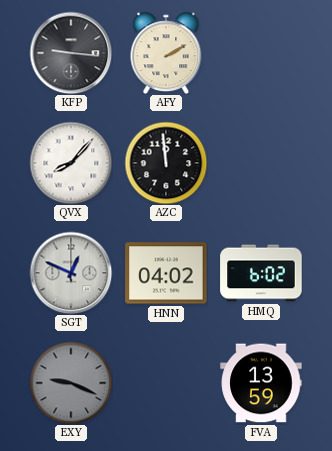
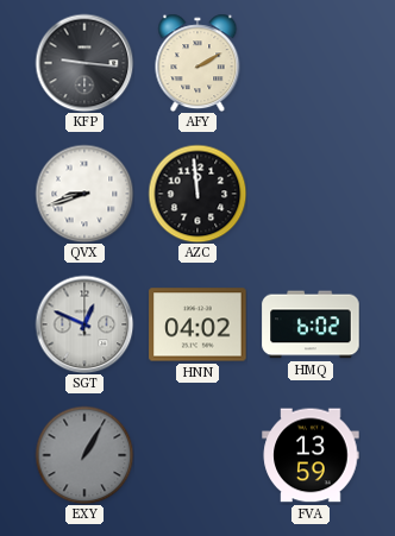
QVX: 8:07 -> 8:42 (84, 194)
EXY: 9:19 -> 1:05 (84, 455)
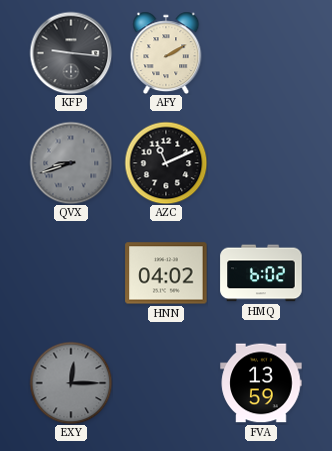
QVX dial: white -> grey (71, 163)
AZC: 11:59 -> 11:11 (166, 163)
SGT: 12:49 -> none (84, 324)
EXY: 1:05 -> 12:15 (71, 383)
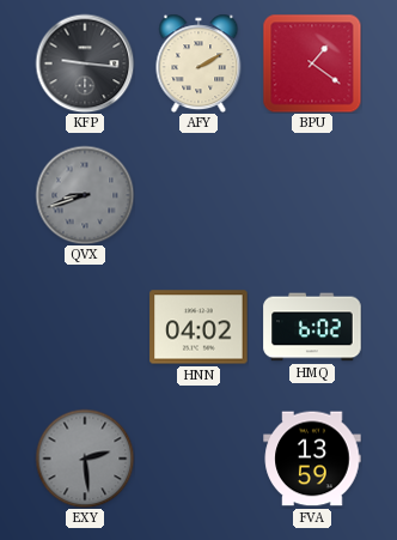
BPU: none -> 1:21 (312, 63)
AZC: 11:11 -> none (166, 163)
EXY: 12:15 -> 2:29 (85, 459)
